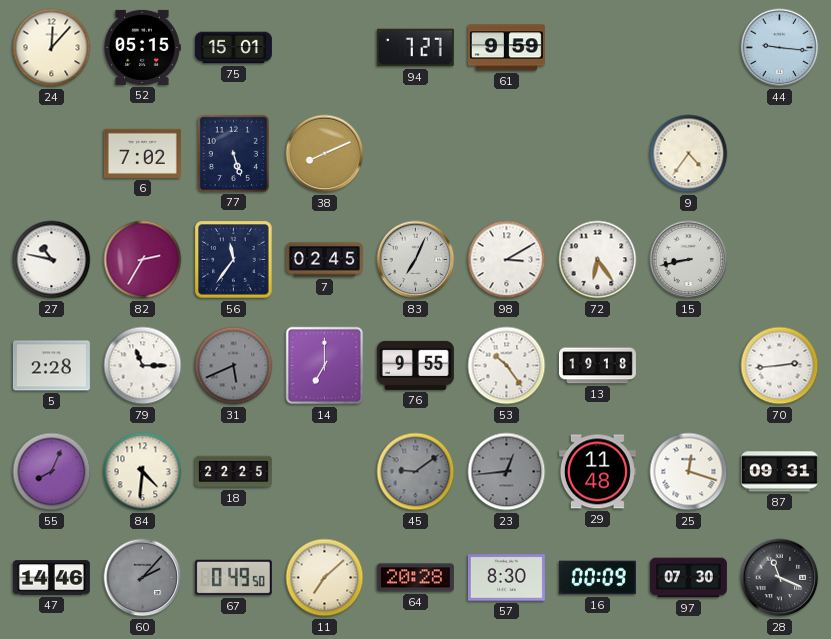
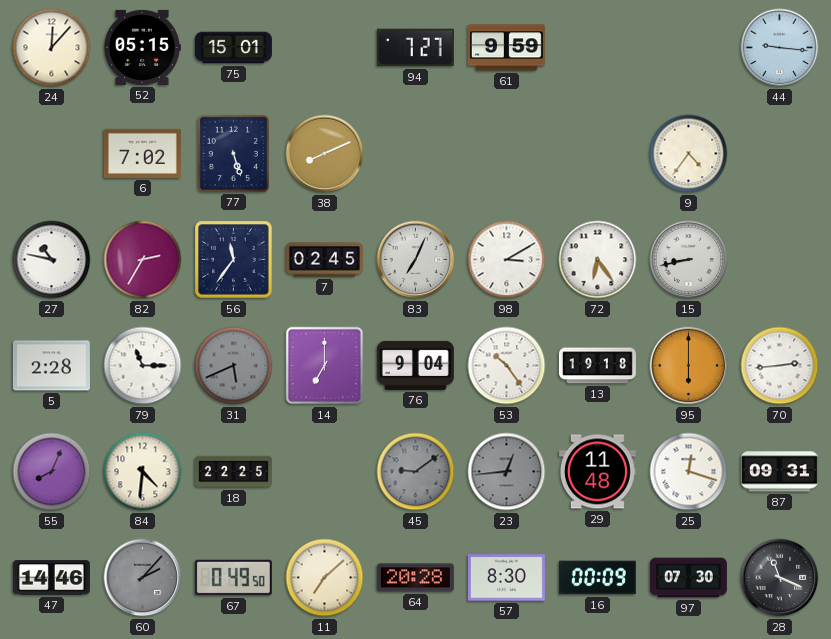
76: 9:55 -> 9:04 (415, 365)
95: none -> 6:00 (689, 366)
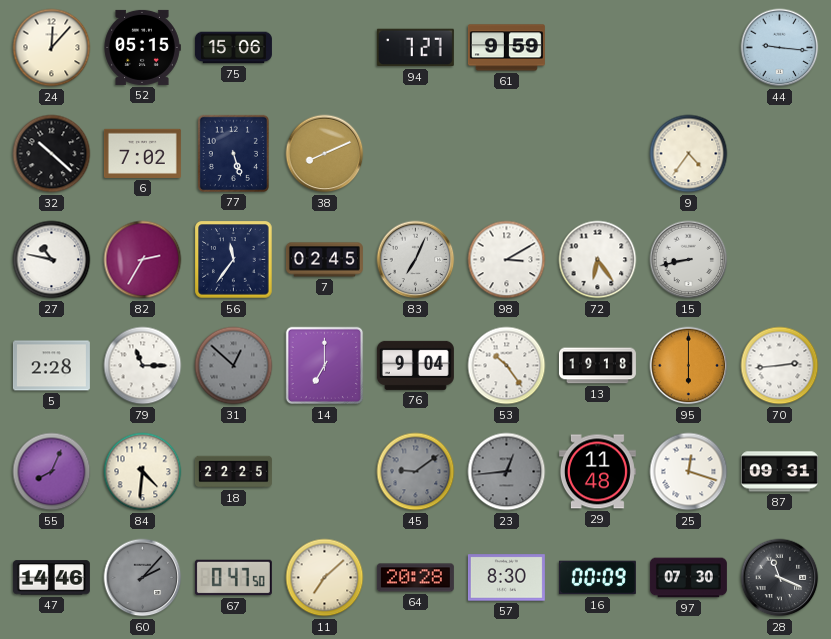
75: 15:01 -> 15:06 (233, 48)
32: none -> 10:22 (52, 154)
31: 5:41 -> 12:52 (234, 366)
67: 0:49 -> 0:47 (233, 578)
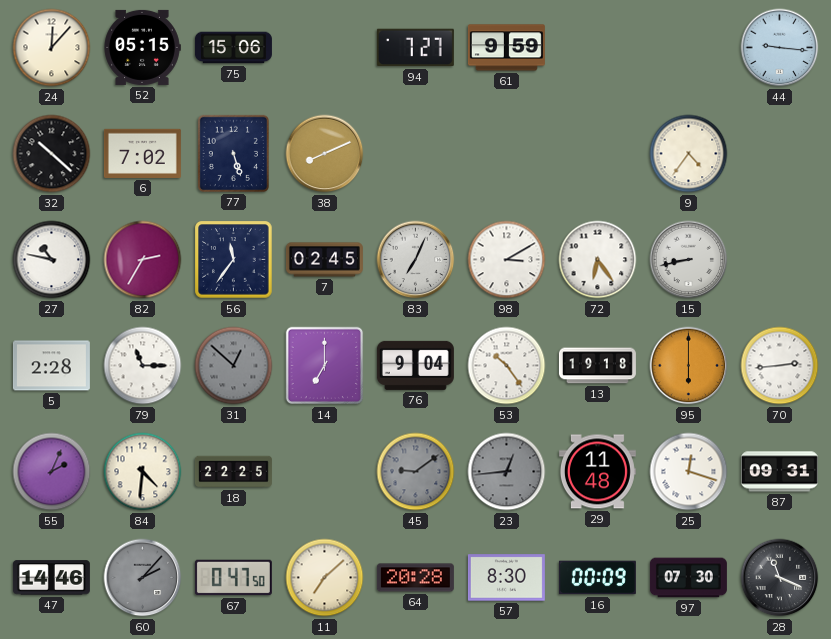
55: 8:04 -> 2:04 (52, 472)
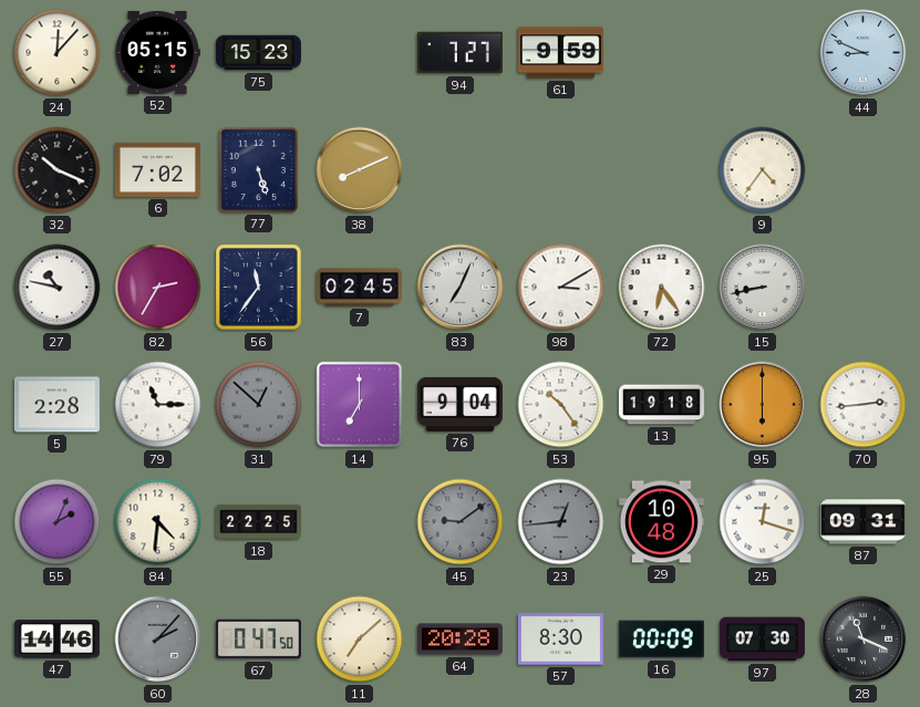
75: 15:06 -> 15:23 (258, 53)
44: 9:16 -> 8:49 (864, 53)
32: 10:22 -> 10:19 (58, 170)
29: 11:48 -> 10:48 (661, 522)
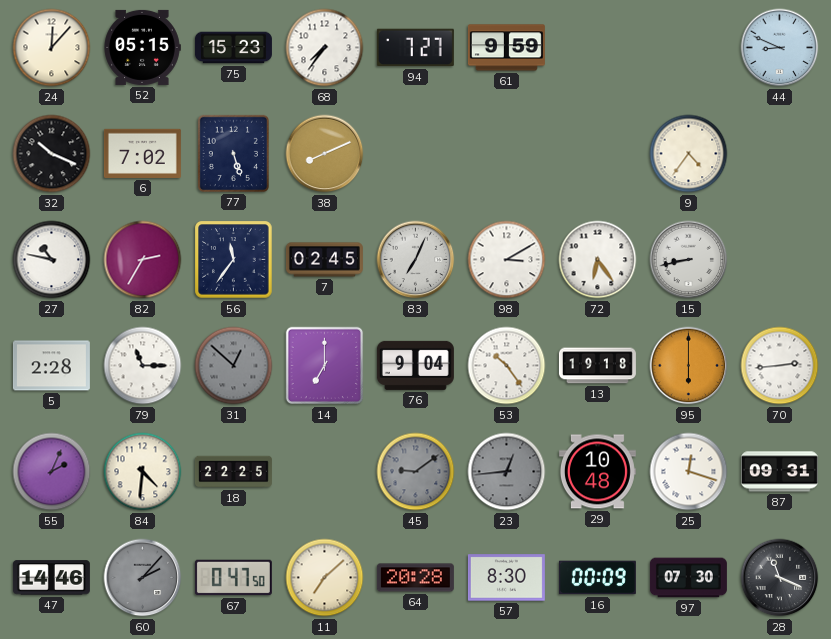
68: none -> 7:36 (325, 48)
